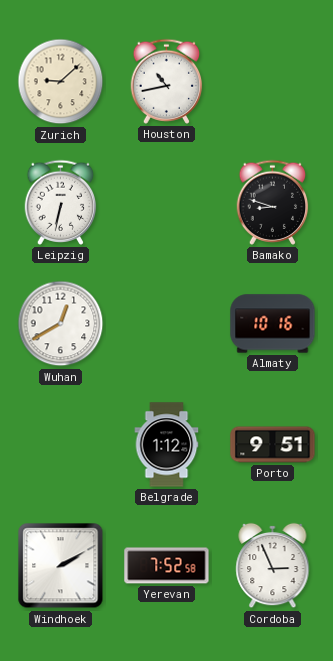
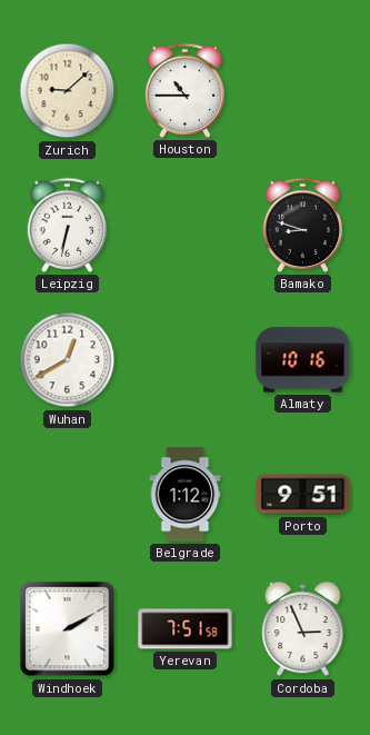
Houston: 10:43 -> 10:45 (186, 90)
Yerevan: 7:52 -> 7:51 (186, 629)
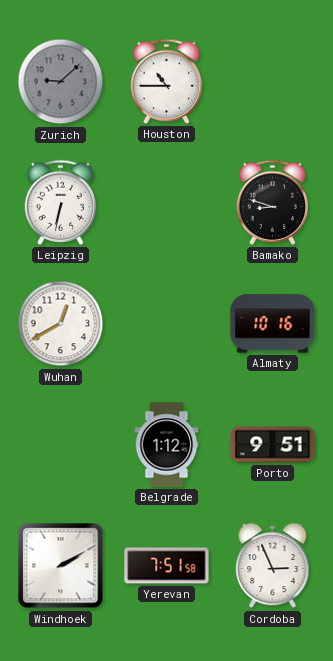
Zurich dial: cream -> grey (61, 82)
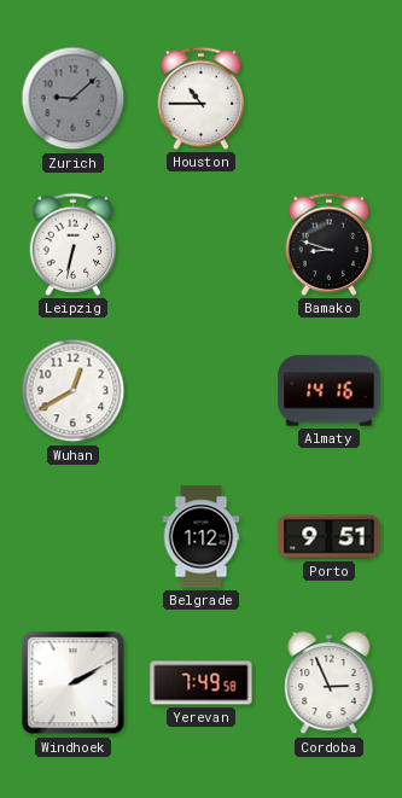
Almaty: 10:16 -> 14:16 (330, 391)
Yerevan: 7:51 -> 7:49 (202, 683)
